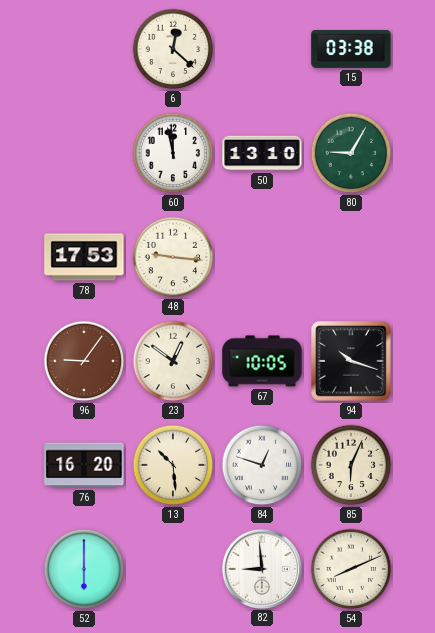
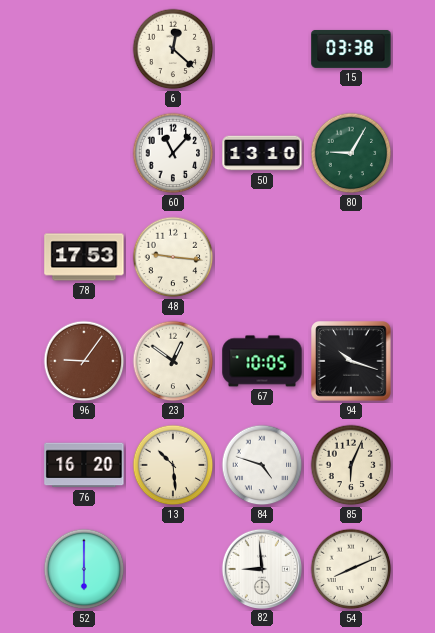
60: 11:58 -> 11:07 (173, 153)
84: 12:48 -> 4:48 (262, 465)
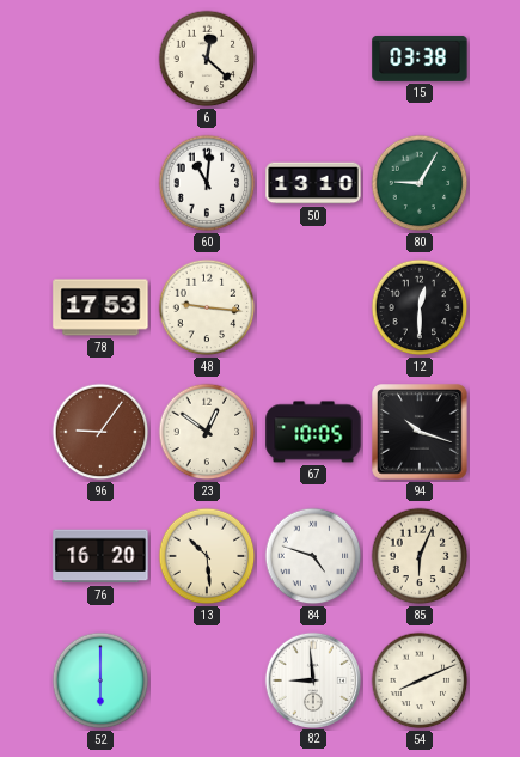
60: 11:07 -> 11:01 (207, 183)
12: none -> 12:30 (420, 307)
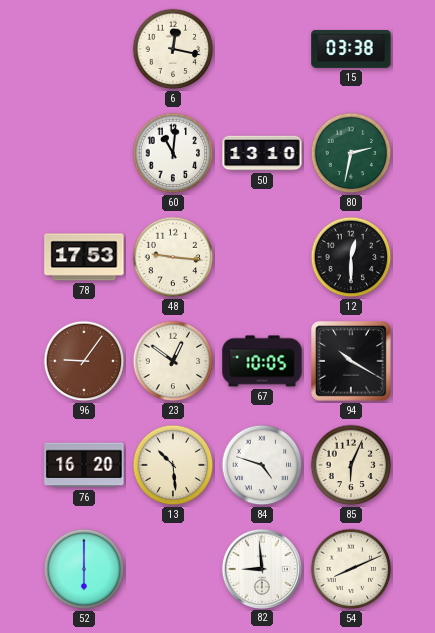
6: 12:22 -> 12:17 (173, 49)
80: 9:05 -> 2:32 (351, 153)
94: 10:18 -> 10:20 (351, 361)
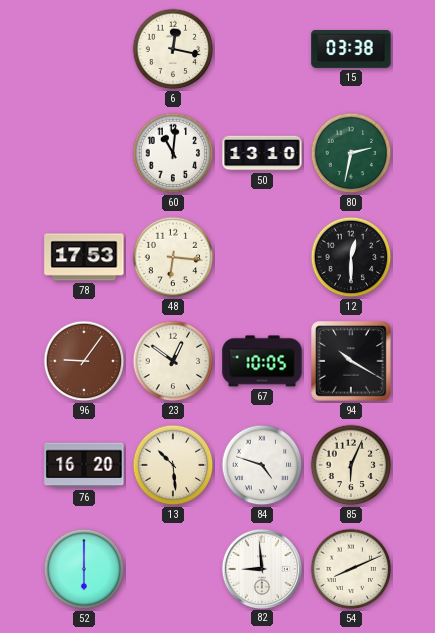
48: 9:16 -> 6:16 (173, 257)
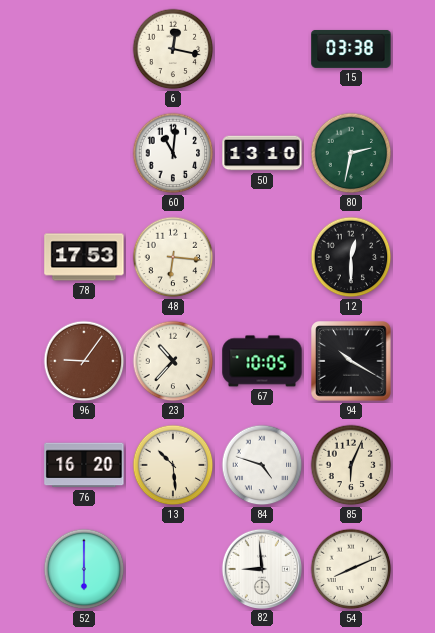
23: 12:51 -> 10:37 (173, 361)
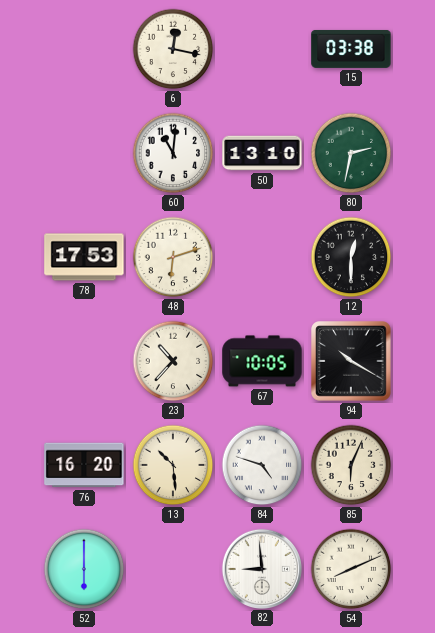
48: 6:16 -> 6:12 (173, 257)
96: 9:06 -> none (84, 361)
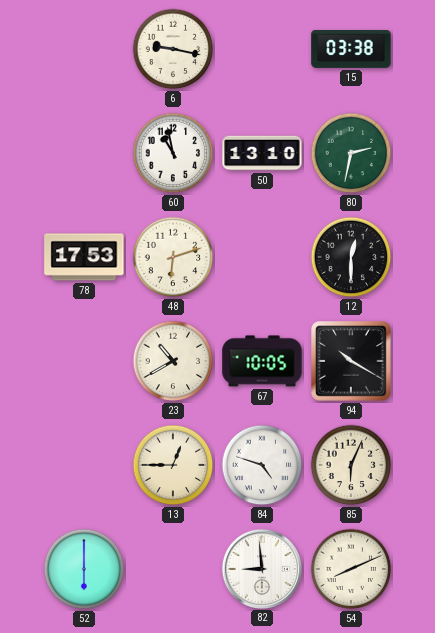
6: 12:17 -> 9:17 (173, 49)
60: 11:01 -> 10:58 (173, 153)
23: 10:37 -> 10:40 (173, 361)
76: 16:20 -> none (84, 465)
13: 10:29 -> 12:45 (173, 465)
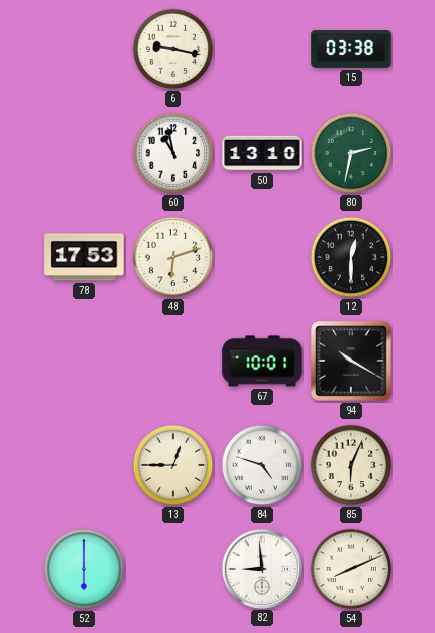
23: 10:40 -> none (173, 361)
67: 10:05 -> 10:01 (262, 361)
